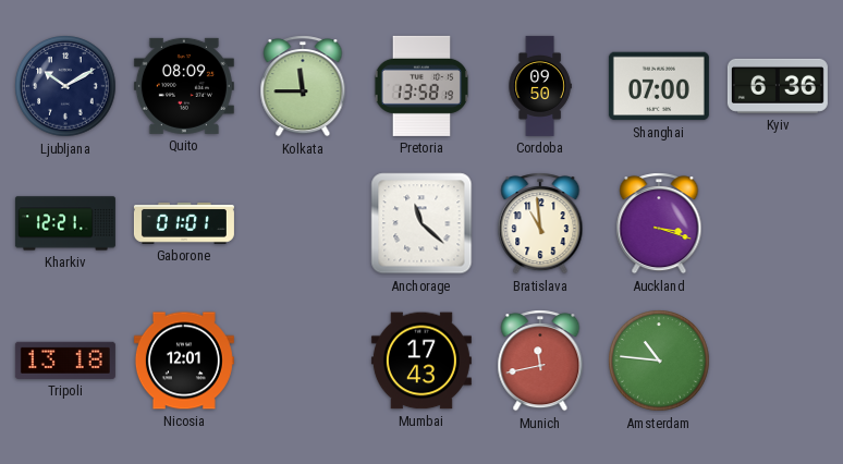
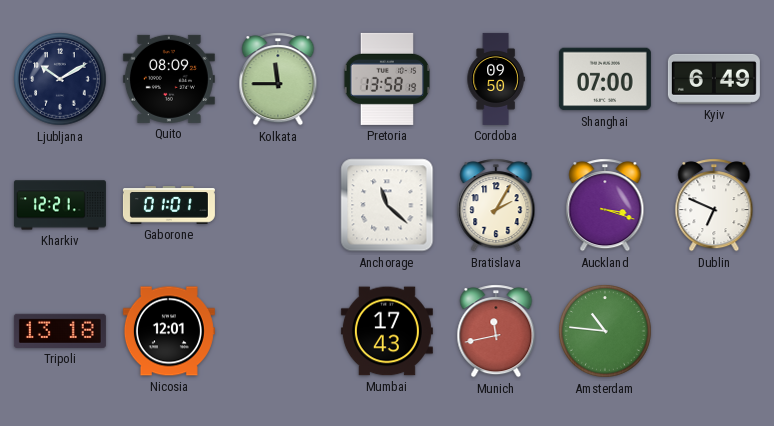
Kyiv: 6:36 -> 6:49 (714, 79)
Bratislava: 10:59 -> 2:05 (496, 205)
Dublin: none -> 6:49 (714, 205)
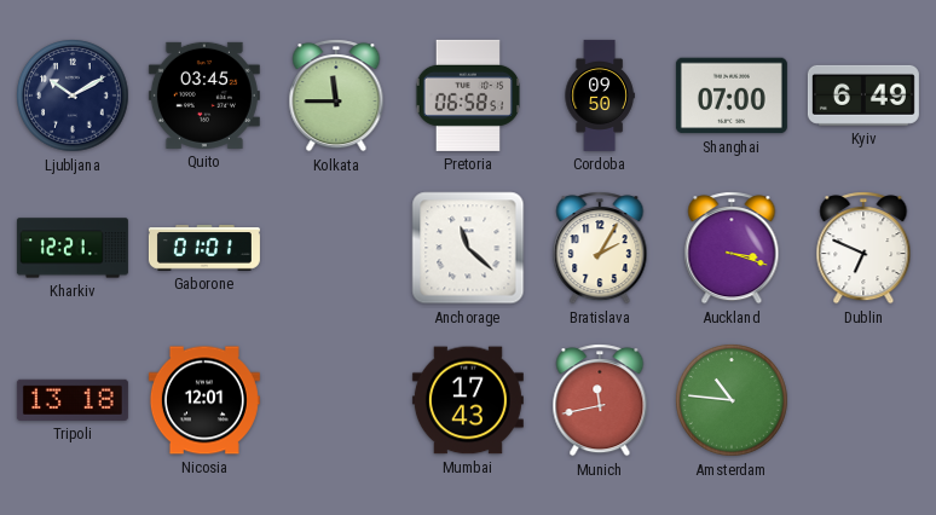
Quito: 08:09 -> 03:45 (204, 96)
Pretoria: 13:58 -> 06:58 (467, 96)
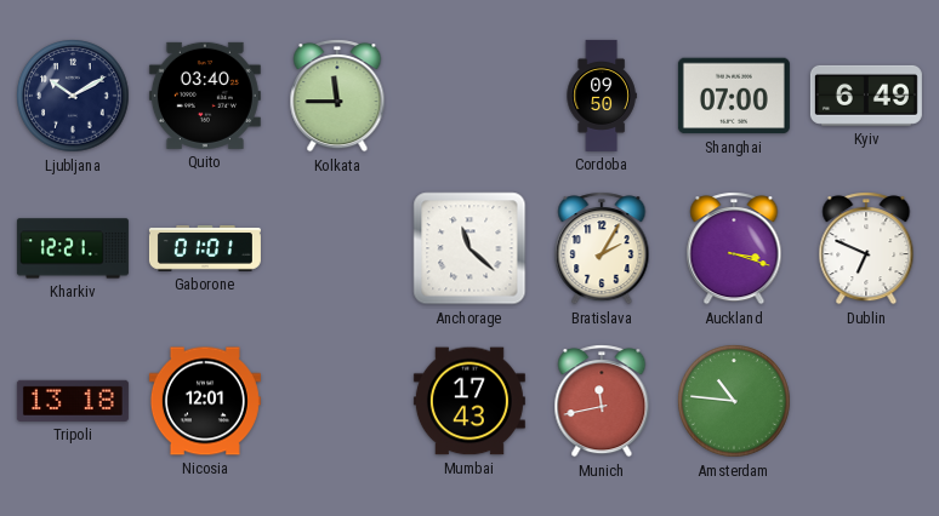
Quito: 03:45 -> 03:40 (205, 96)
Pretoria: 06:58 -> none (467, 96)
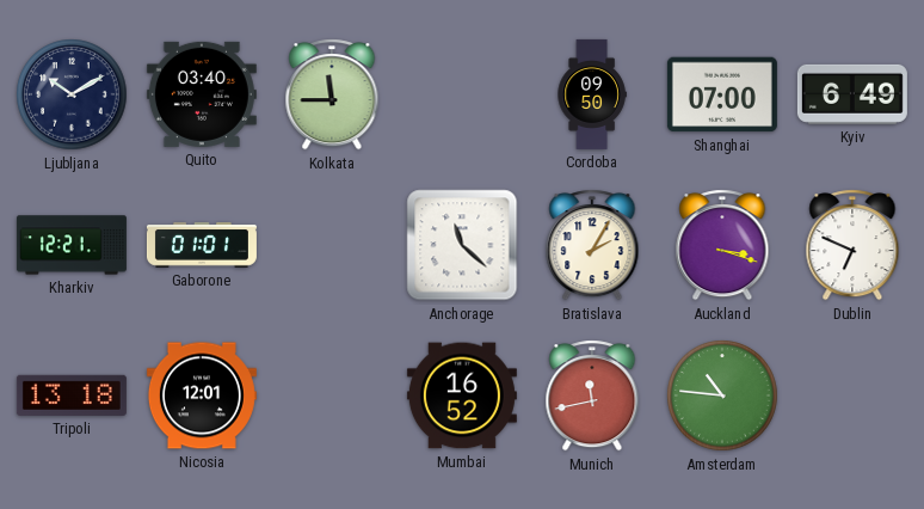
Mumbai: 17:43 -> 16:52 (462, 395)
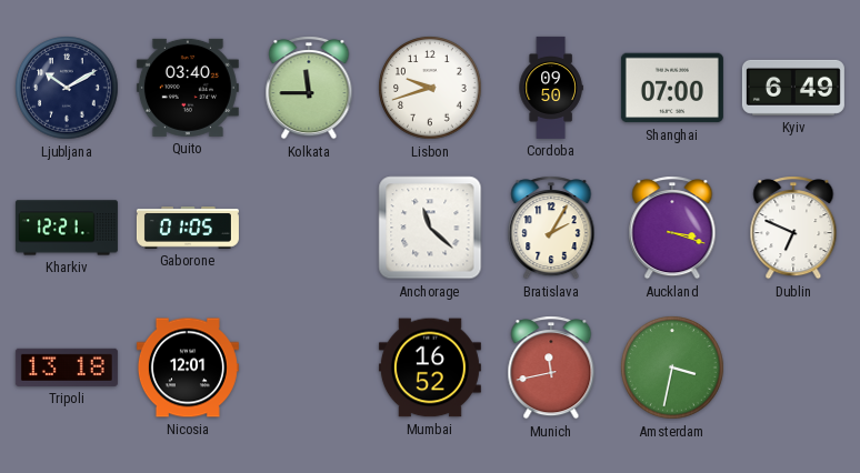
Lisbon: none -> 9:42 (430, 88)
Gaborone: 01:01 -> 01:05 (188, 229)
Amsterdam: 10:46 -> 3:32 (672, 368)
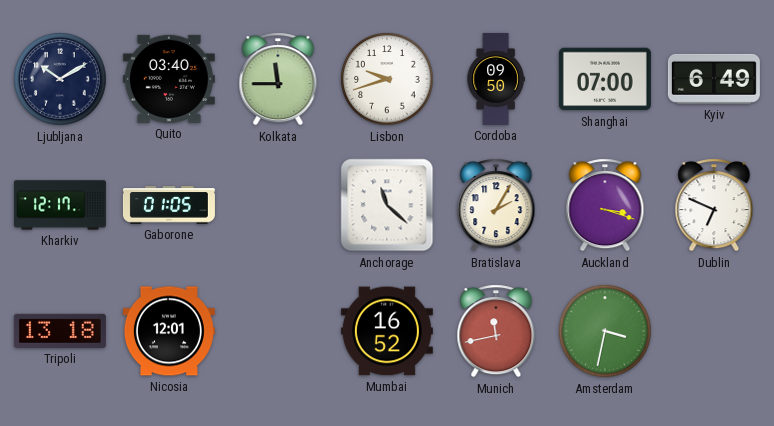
Kharkiv: 12:21 -> 12:17 (60, 205)
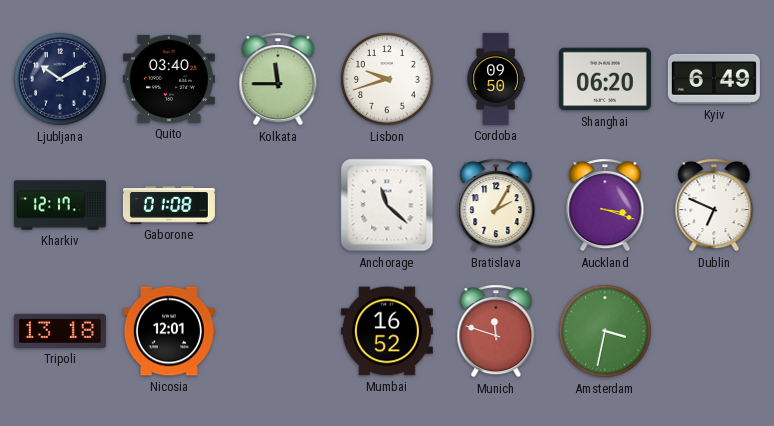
Shanghai: 07:00 -> 06:20 (605, 79)
Gaborone: 01:05 -> 01:08 (169, 206)
Munich: 11:43 -> 11:48 (496, 331)
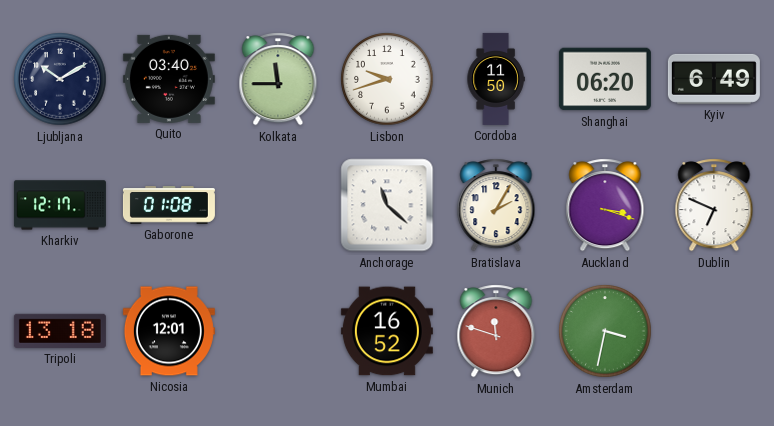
Cordoba: 09:50 -> 11:50 (496, 79)
